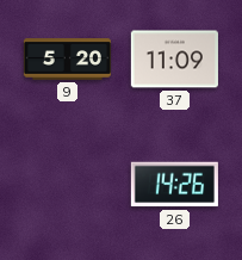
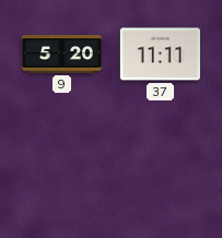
37: 11:09 -> 11:11 (160, 55)
26: 14:26 -> none (174, 185)
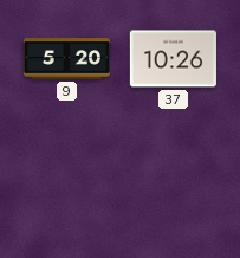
37: 11:11 -> 10:26 (173, 59)
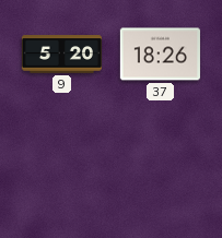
37: 10:26 -> 18:26 (160, 55)
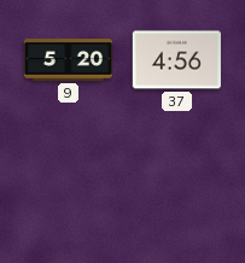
37: 18:26 -> 4:56 (176, 60)
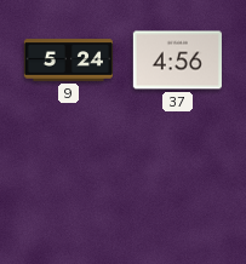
9: 5:20 -> 5:24 (68, 61)
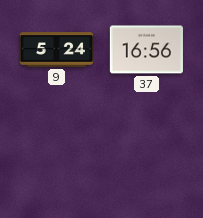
37: 4:56 -> 16:56 (146, 50)
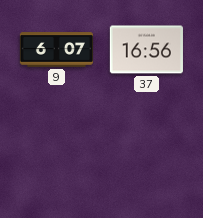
9: 5:24 -> 6:07 (56, 50)
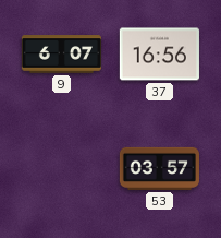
53: none -> 03:57 (159, 168)
